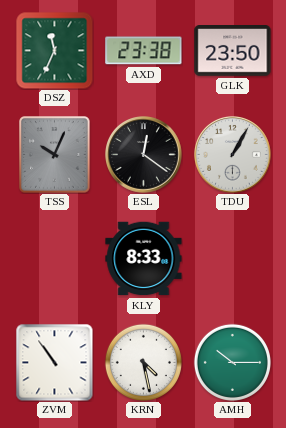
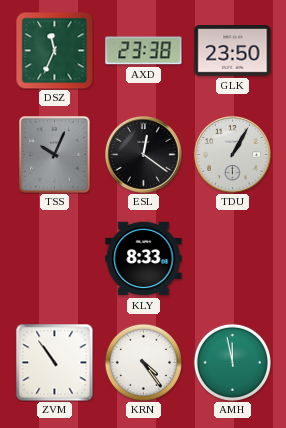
KRN: 4:28 -> 4:24 (143, 362)
AMH: 10:15 -> 11:58 (232, 362)
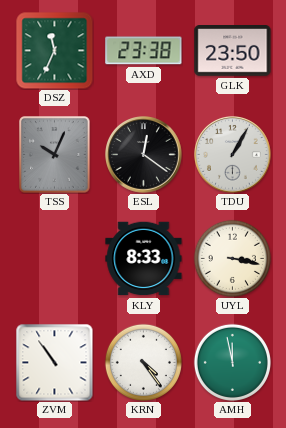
UYL: none -> 3:17 (232, 258)
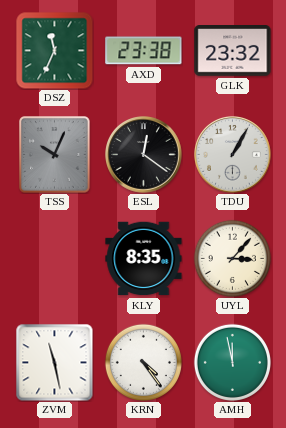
GLK: 23:50 -> 23:32 (233, 51)
KLY: 8:33 -> 8:35 (144, 259)
UYL: 3:17 -> 3:07 (232, 258)
ZVM: 10:54 -> 11:28 (54, 362)
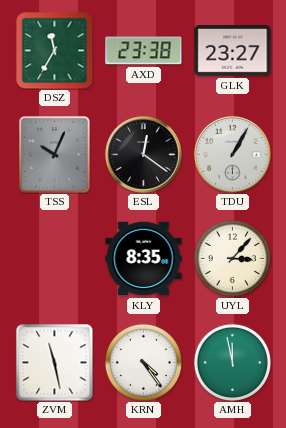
DSZ: 11:34 -> 11:35 (54, 50)
GLK: 23:32 -> 23:27 (233, 51)
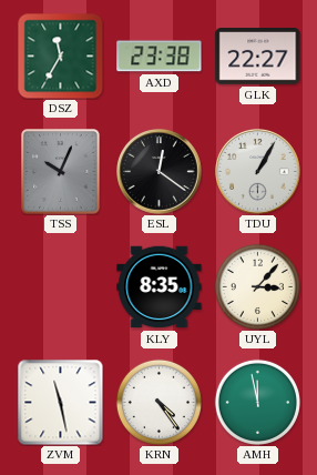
GLK: 23:27 -> 22:27 (258, 57)
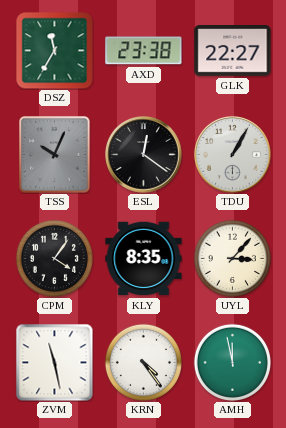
CPM: none -> 4:06 (54, 258)
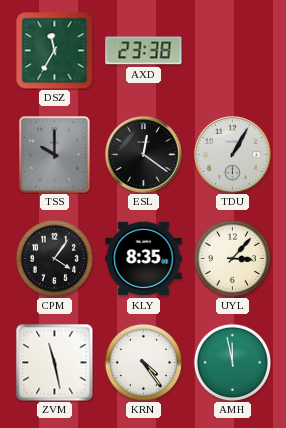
GLK: 22:27 -> none (233, 51)
TSS: 10:04 -> 10:00 (55, 155)
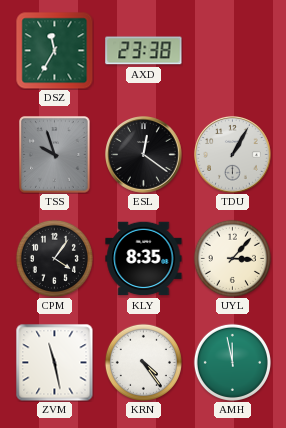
TSS: 10:00 -> 9:57 (55, 155)
